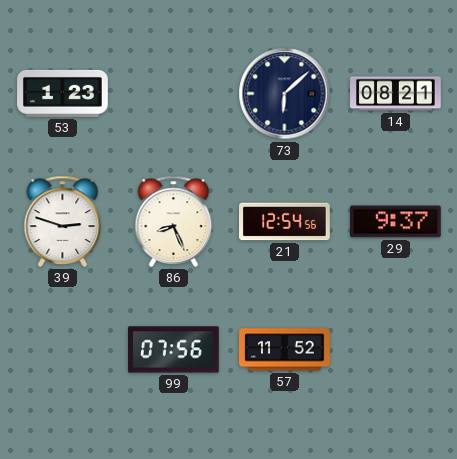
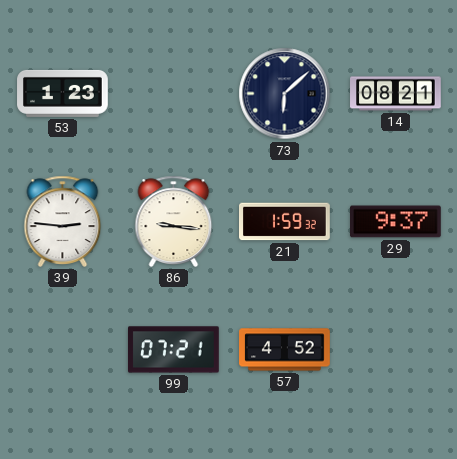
39: 2:48 -> 2:46 (63, 221)
86: 8:26 -> 9:16 (174, 221)
21: 12:54 -> 1:59 (285, 222)
99: 07:56 -> 07:21 (174, 350)
57: 11:52 -> 4:52 (285, 350)
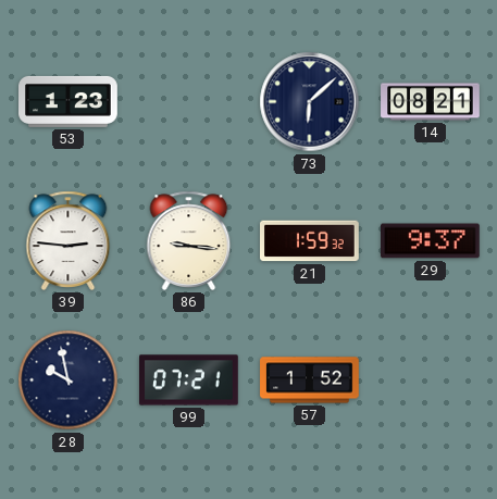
28: none -> 9:58 (69, 381)
57: 4:52 -> 1:52 (310, 381)
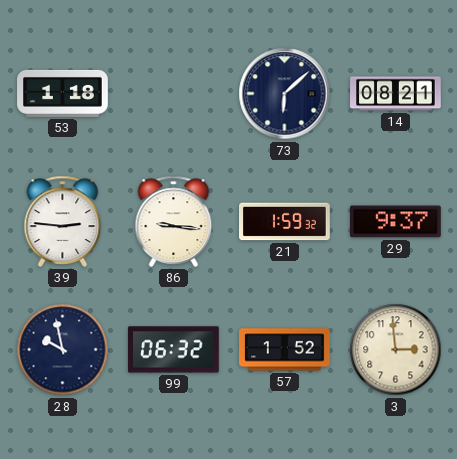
53: 1:23 -> 1:18 (63, 93)
99: 07:21 -> 06:32 (174, 350)
3: none -> 2:59 (396, 350)
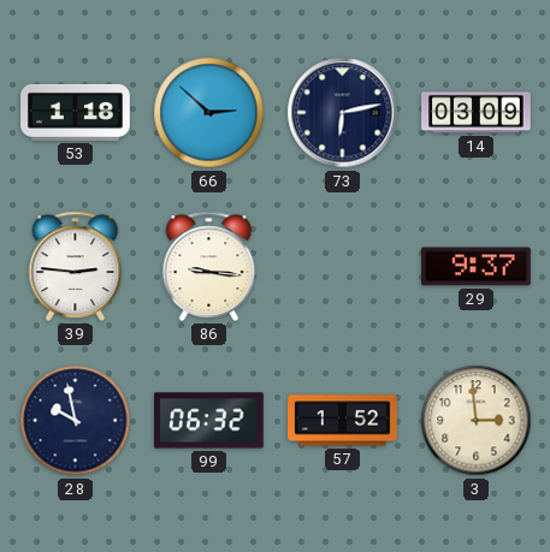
66: none -> 2:52 (209, 113)
73: 6:08 -> 6:13 (343, 113)
14: 08:21 -> 03:09 (477, 113)
21: 1:59 -> none (285, 222)
